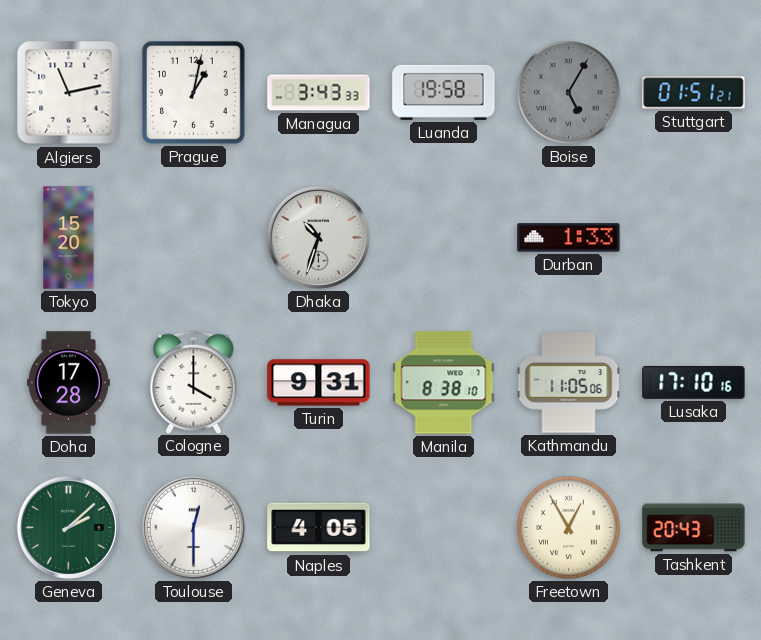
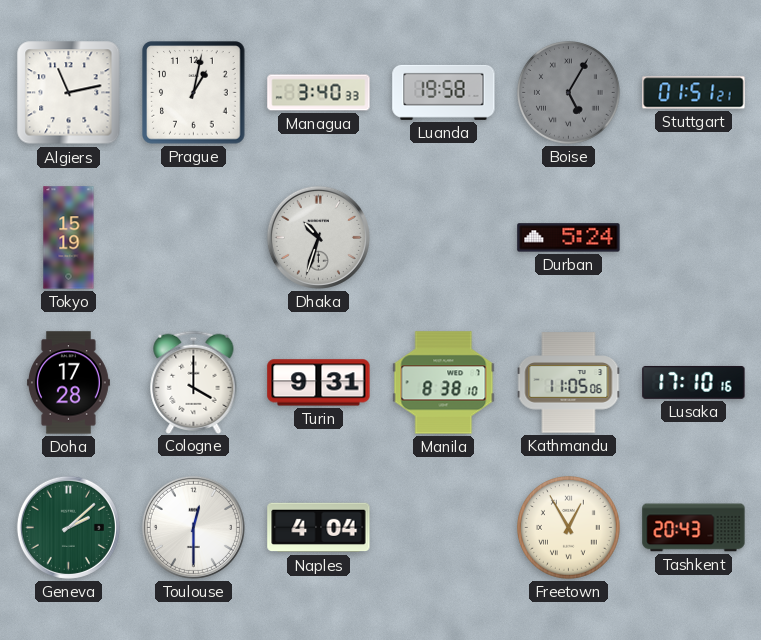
Managua: 3:43 -> 3:40 (319, 93)
Tokyo: 15:20 -> 15:19 (69, 238)
Durban: 1:33 -> 5:24 (569, 238)
Naples: 4:05 -> 4:04 (319, 528)
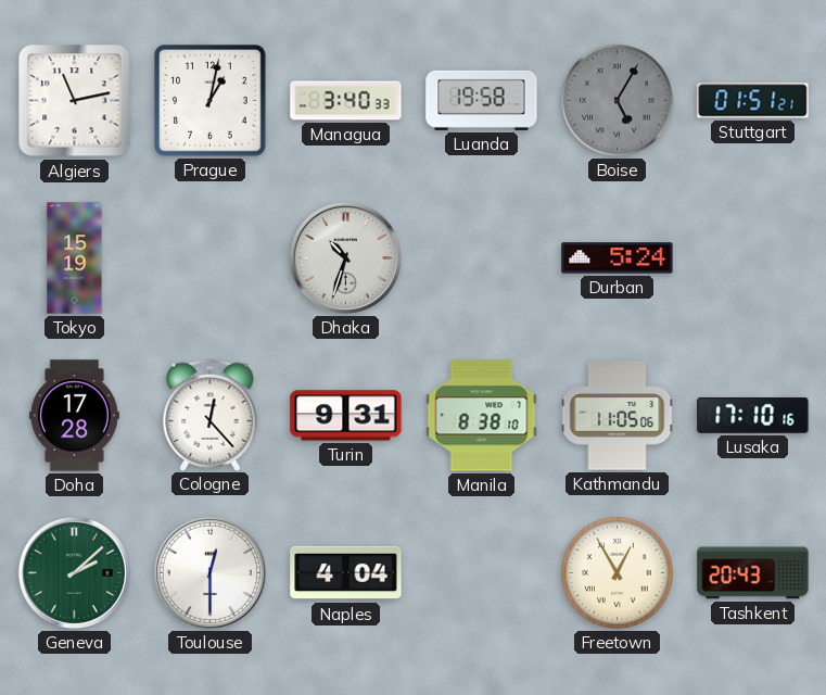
Cologne: 4:00 -> 12:23 (211, 415)
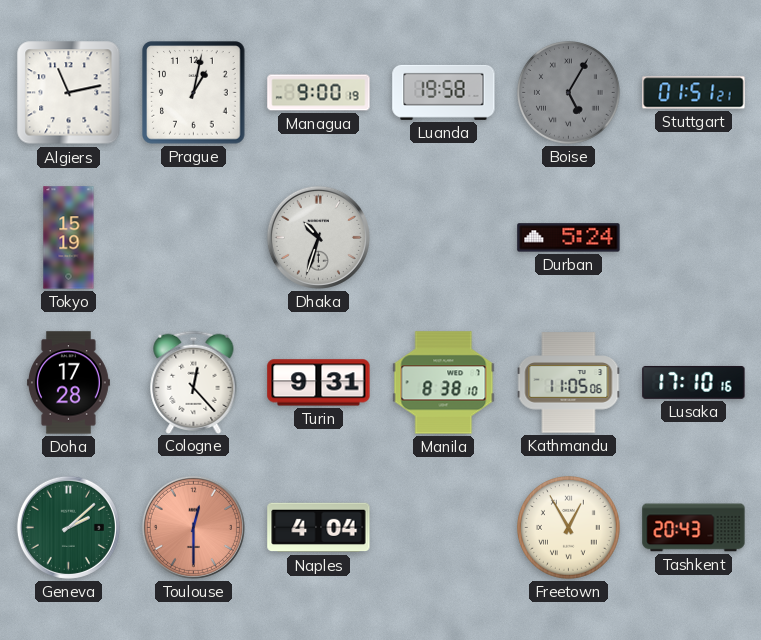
Managua: 3:40 -> 9:00 (319, 93)
Toulouse dial: white -> salmon (193, 527)
